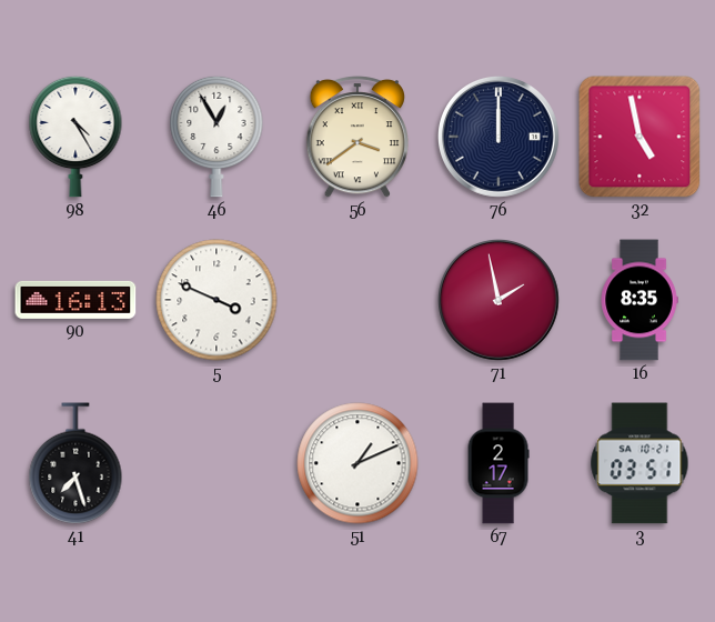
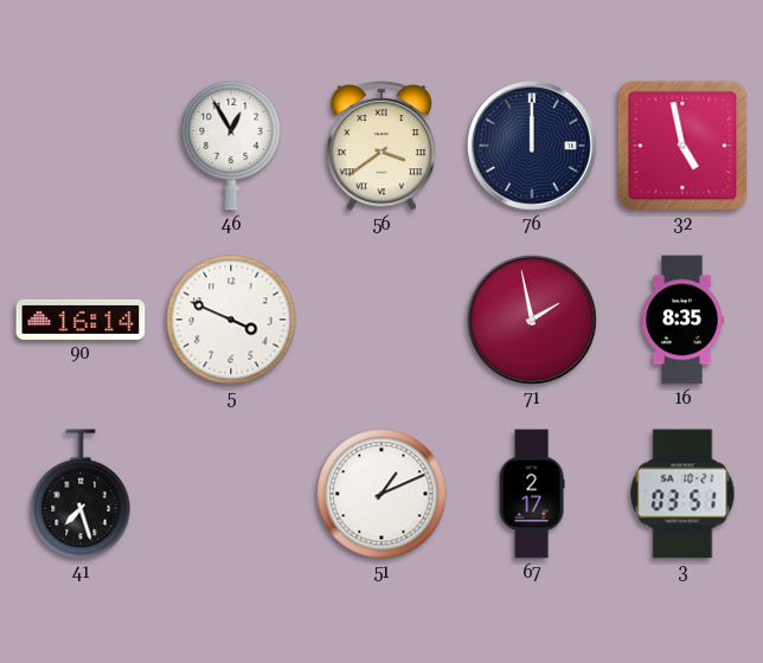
98: 4:25 -> none (75, 137)
90: 16:13 -> 16:14 (81, 320)
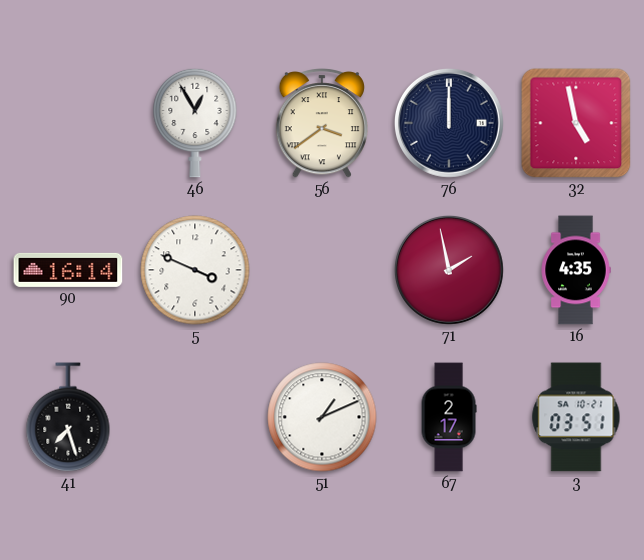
16: 8:35 -> 4:35 (576, 270)
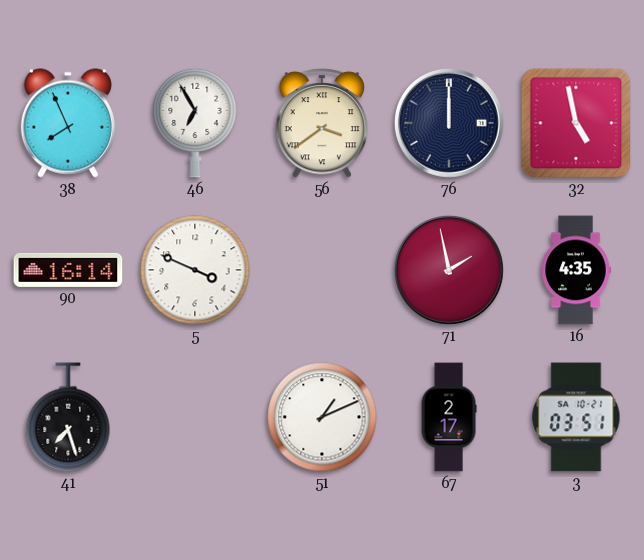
38: none -> 7:56 (68, 123)
46: 12:55 -> 6:55 (195, 123)
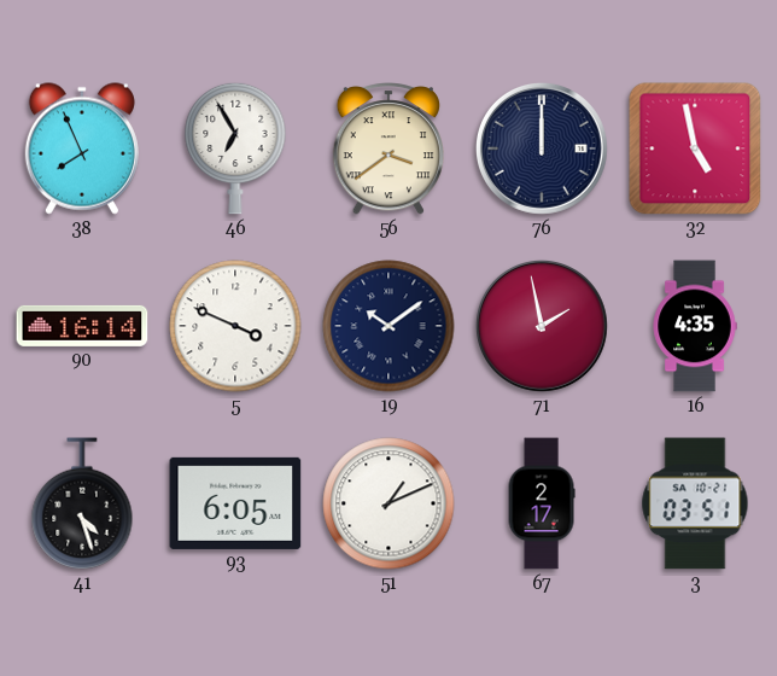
19: none -> 10:09 (388, 326)
41: 7:27 -> 4:27 (82, 503)
93: none -> 6:05 (235, 503)
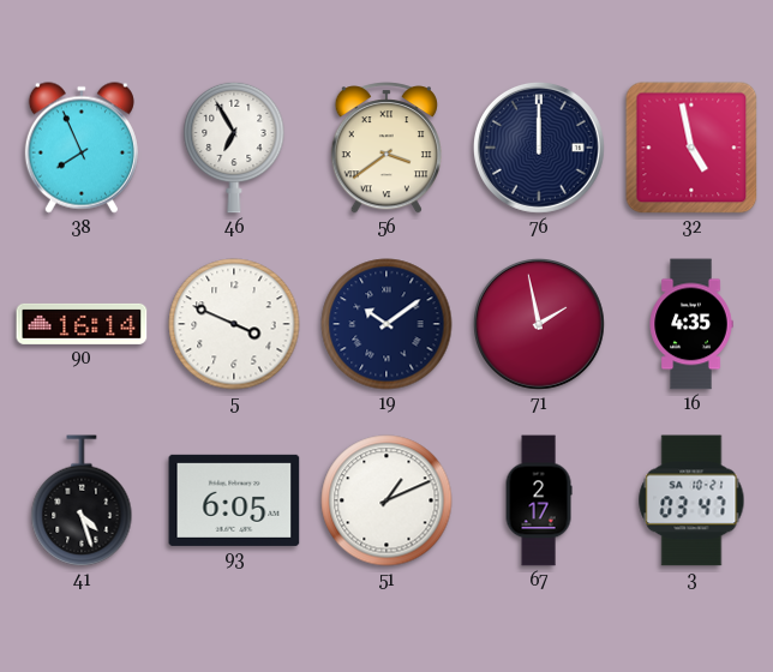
3: 03:51 -> 03:47 (691, 500)
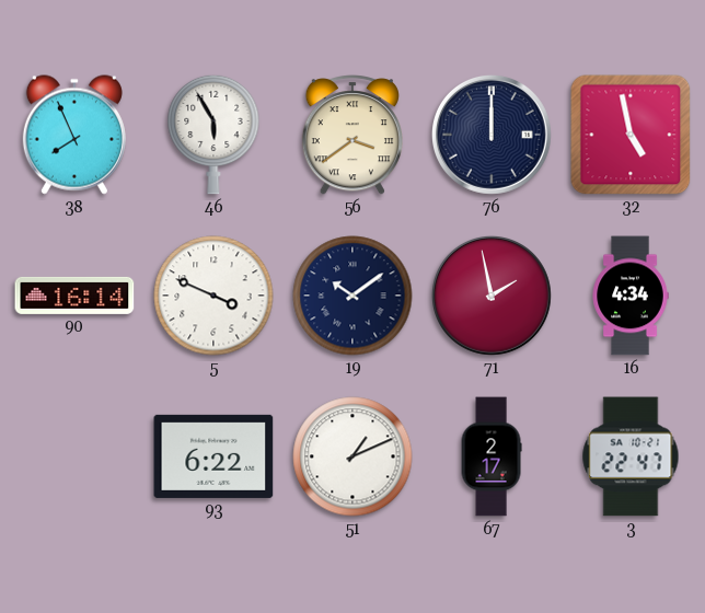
46: 6:55 -> 5:55 (213, 135)
16: 4:35 -> 4:34 (631, 296)
41: 4:27 -> none (82, 500)
93: 6:05 -> 6:22 (213, 456)
3: 03:47 -> 22:47 (631, 456)
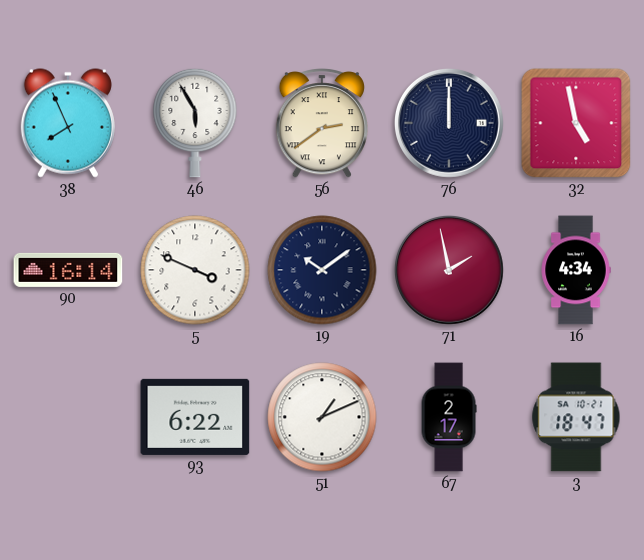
56: 3:39 -> 2:39 (322, 123)
3: 22:47 -> 18:47 (576, 417)
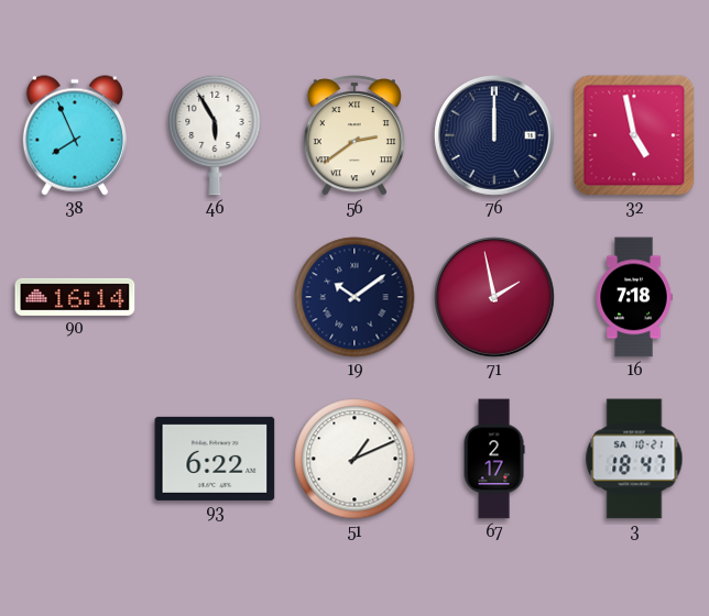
5: 3:49 -> none (195, 270)
16: 4:34 -> 7:18 (634, 297)
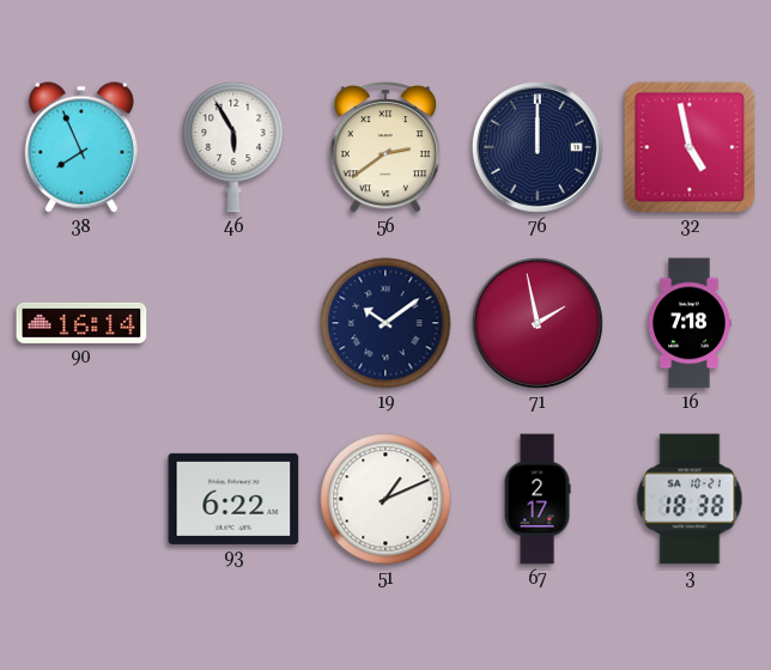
3: 18:47 -> 18:38 (690, 499)
